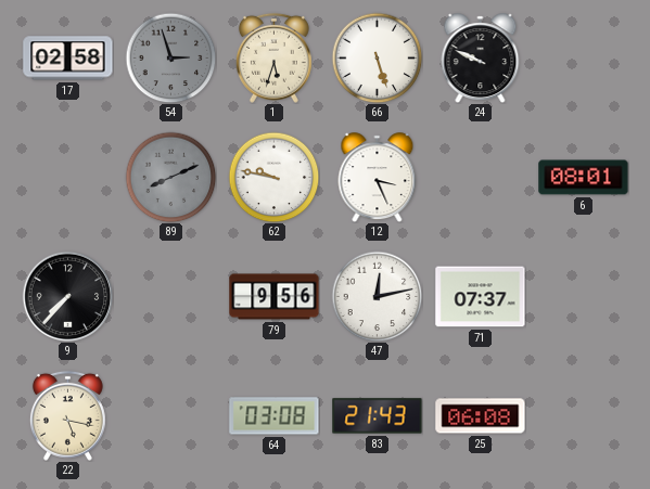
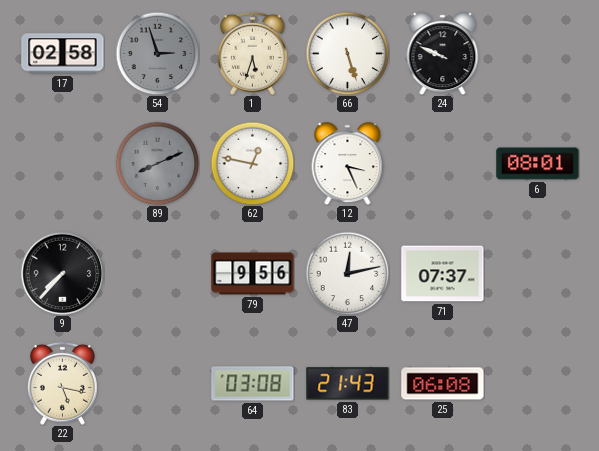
62: 9:47 -> 12:47 (252, 163)
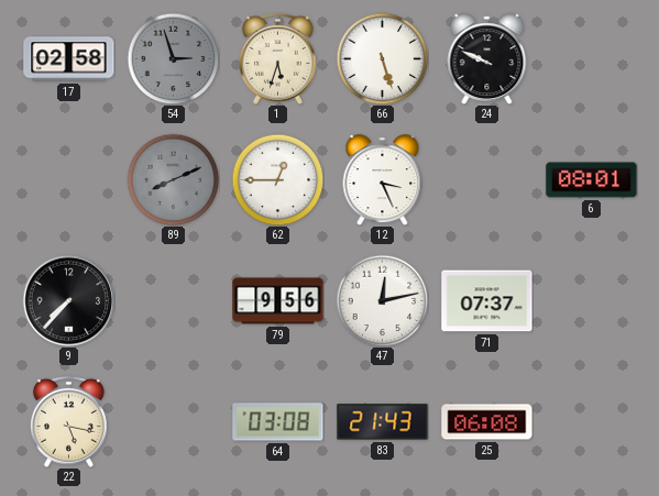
62: 12:47 -> 12:45 (277, 179)
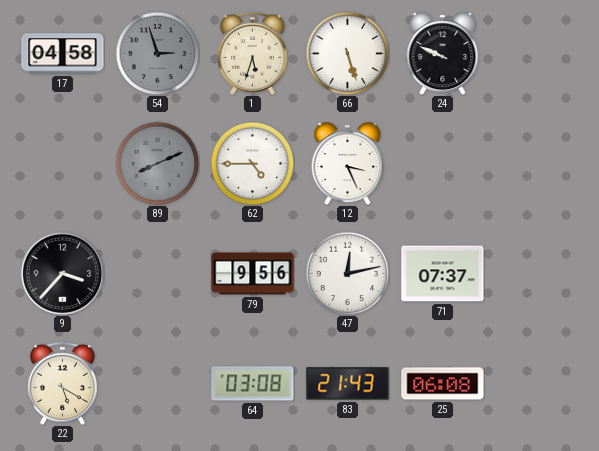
17: 02:58 -> 04:58 (63, 54)
62: 12:45 -> 4:45 (252, 163)
6: 08:01 -> none (592, 180)
9: 7:37 -> 3:37 (62, 273)
22: 5:17 -> 5:20 (62, 383)
